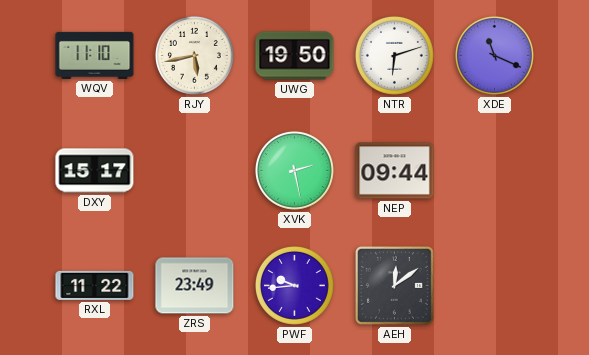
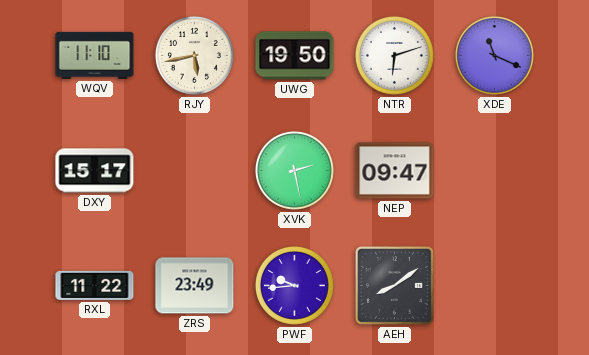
NEP: 09:44 -> 09:47 (395, 171)
AEH: 12:09 -> 8:09 (394, 285)
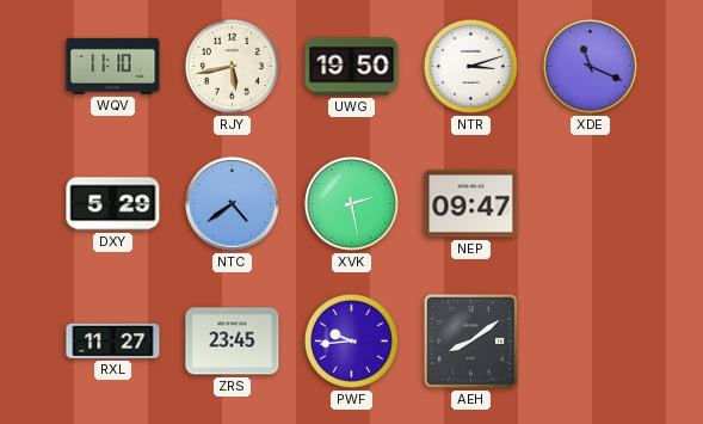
NTR: 6:12 -> 3:12 (470, 66)
DXY: 15:17 -> 5:29 (113, 204)
NTC: none -> 4:39 (233, 204)
RXL: 11:22 -> 11:27 (113, 340)
ZRS: 23:49 -> 23:45 (233, 342)
